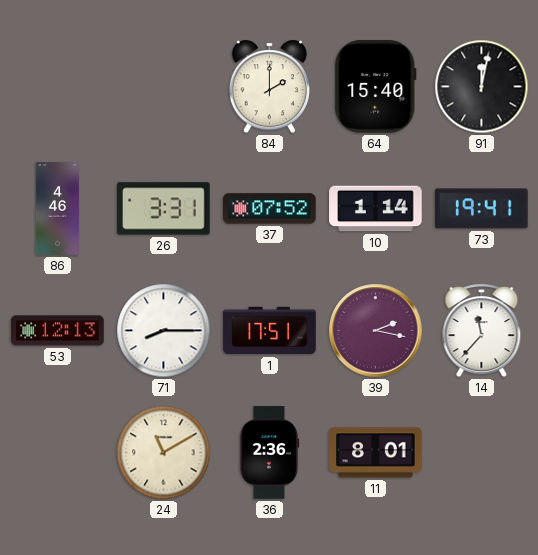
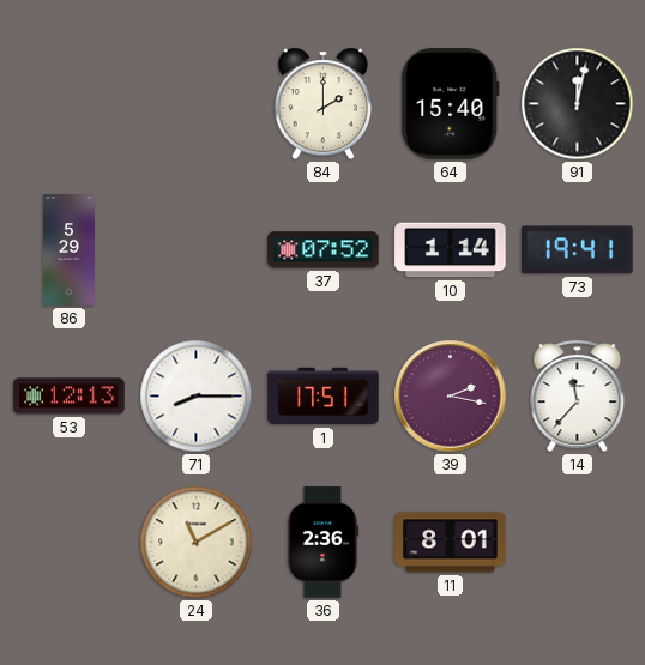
86: 4:46 -> 5:29 (68, 250)
26: 3:31 -> none (164, 209)
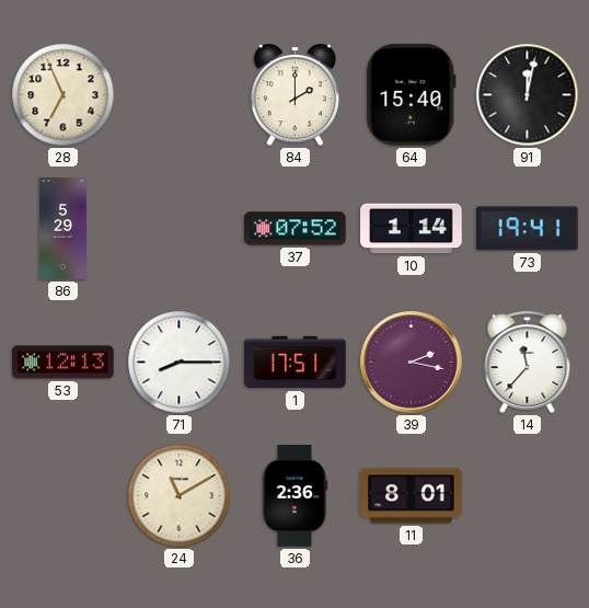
28: none -> 6:56 (63, 95)
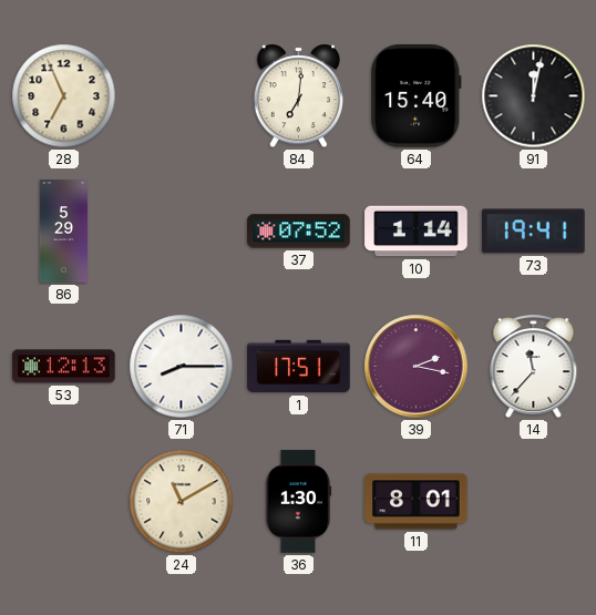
84: 2:00 -> 7:01 (298, 96)
36: 2:36 -> 1:30 (298, 502)
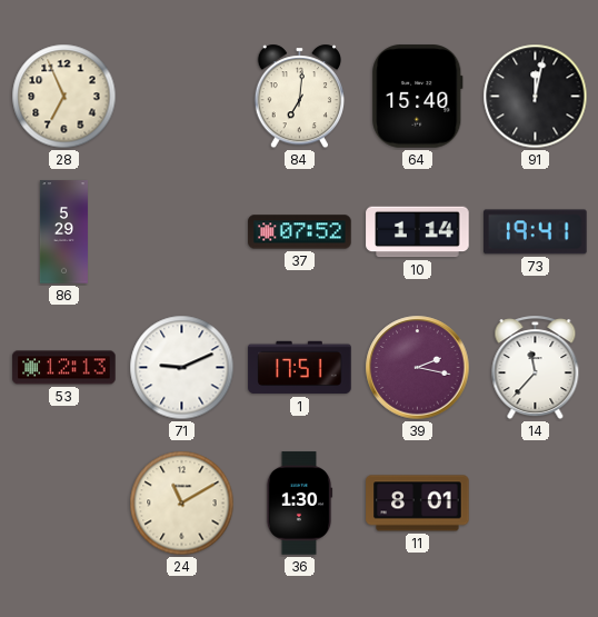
71: 8:15 -> 9:11 (182, 368)
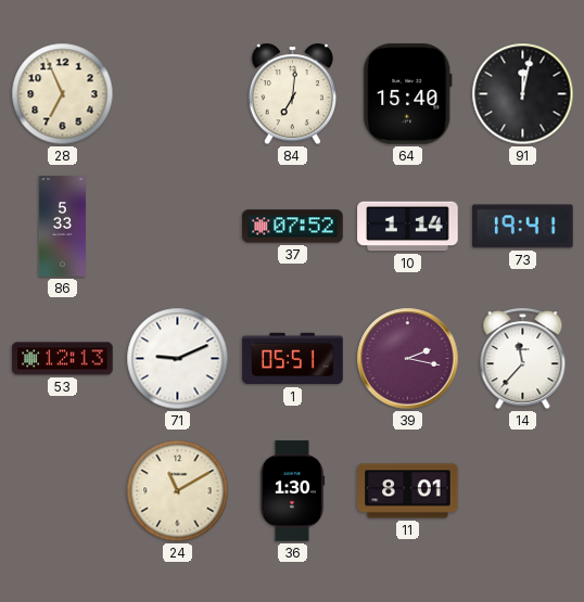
86: 5:29 -> 5:33 (62, 227)
1: 17:51 -> 05:51 (293, 359)
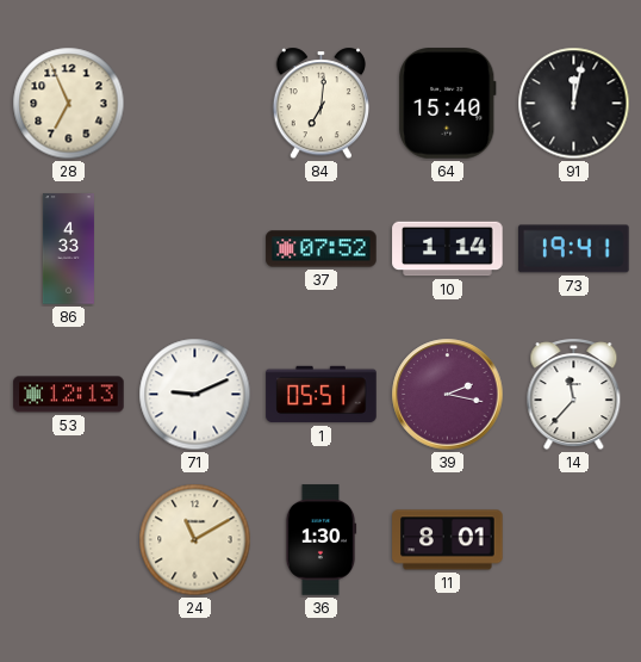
86: 5:33 -> 4:33 (68, 249)
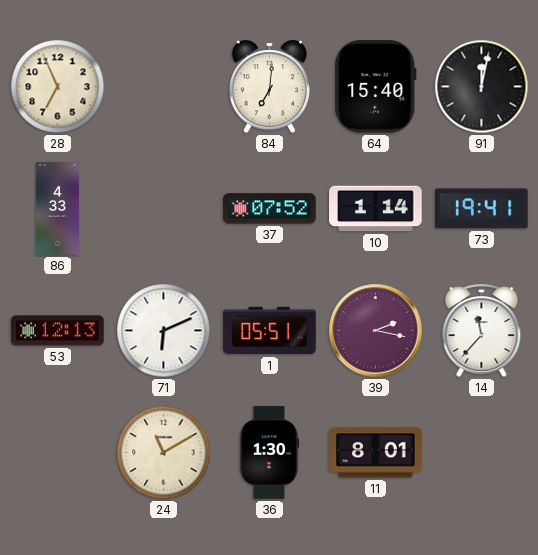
71: 9:11 -> 6:11 (164, 331)
